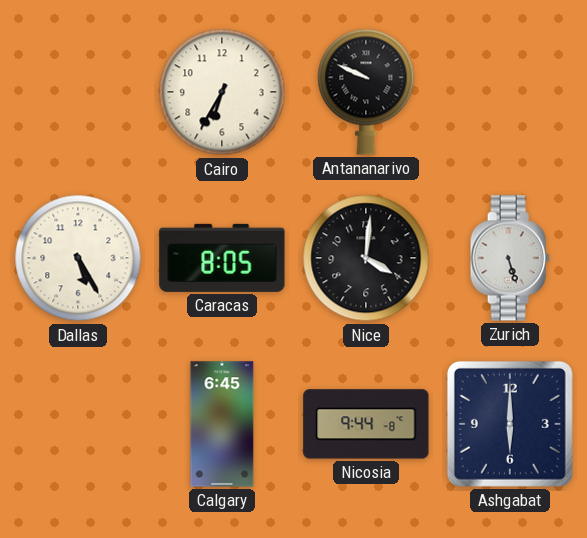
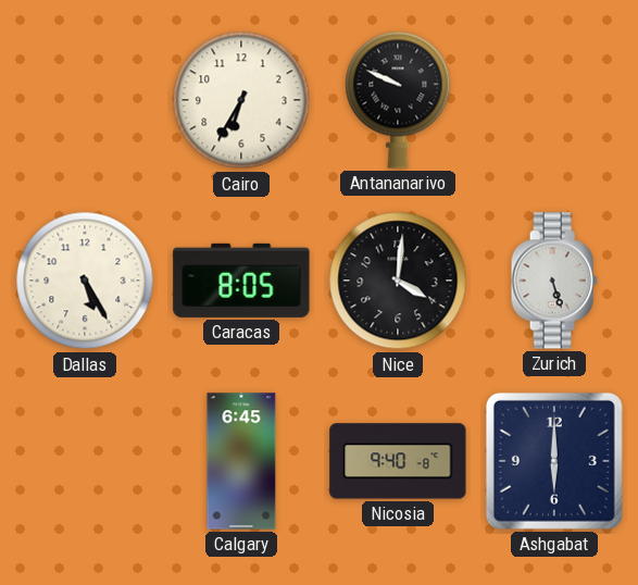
Nicosia: 9:44 -> 9:40 (398, 461)
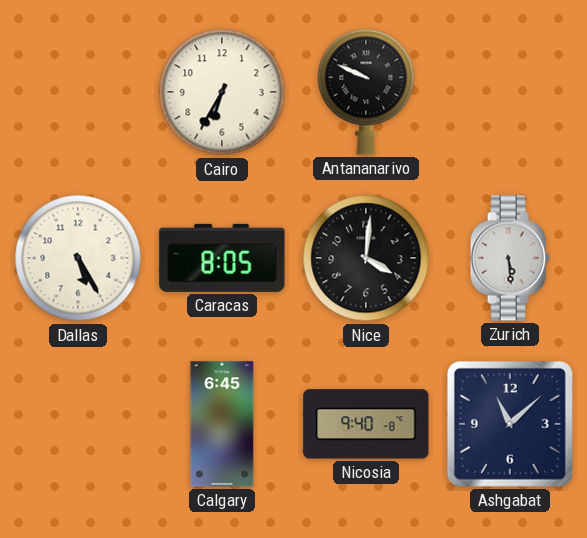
Zurich: 5:27 -> 5:29 (510, 258)
Ashgabat: 6:00 -> 11:08 (510, 424)
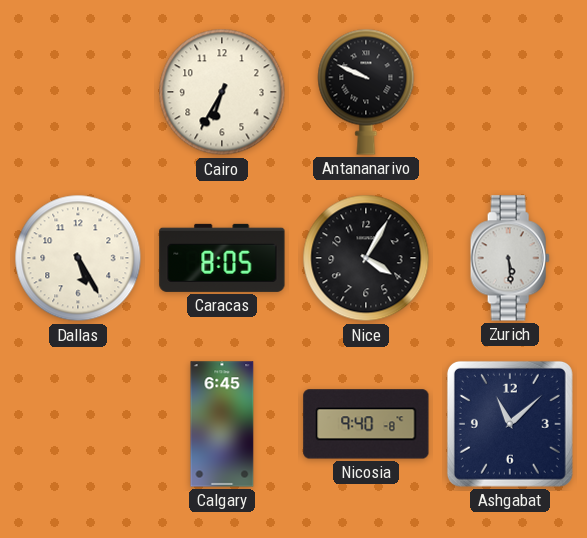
Nice: 4:01 -> 4:05 (366, 258)
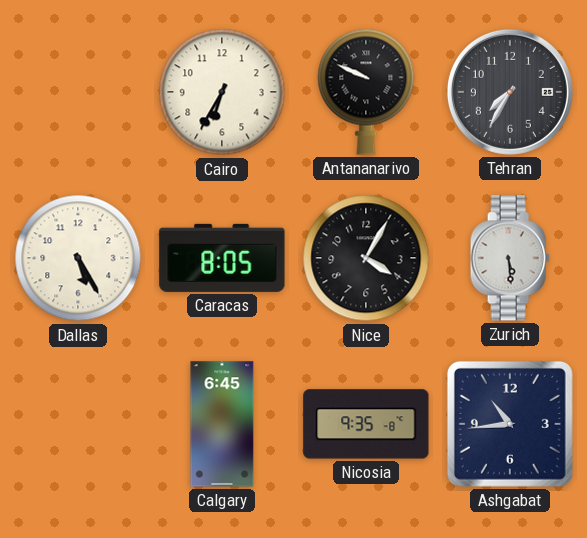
Tehran: none -> 7:35 (510, 92)
Nicosia: 9:40 -> 9:35 (366, 424)
Ashgabat: 11:08 -> 10:44 (510, 424)
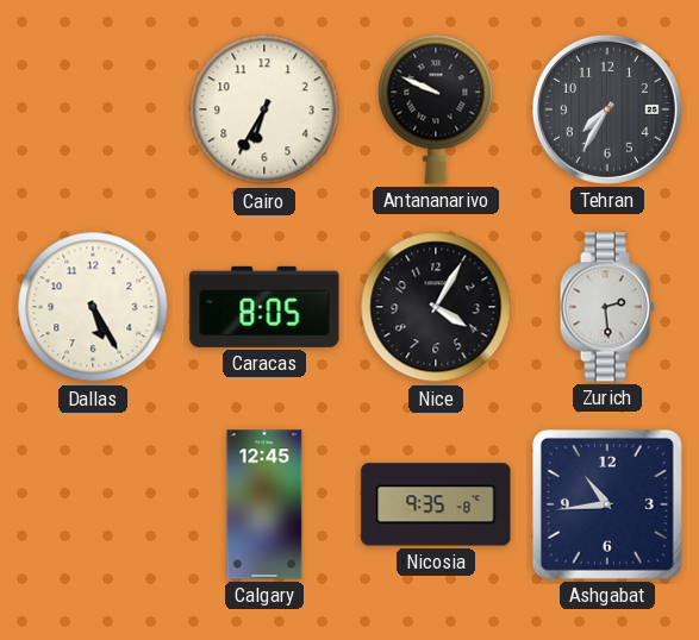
Zurich: 5:29 -> 2:29 (607, 307)
Calgary: 6:45 -> 12:45 (264, 504)
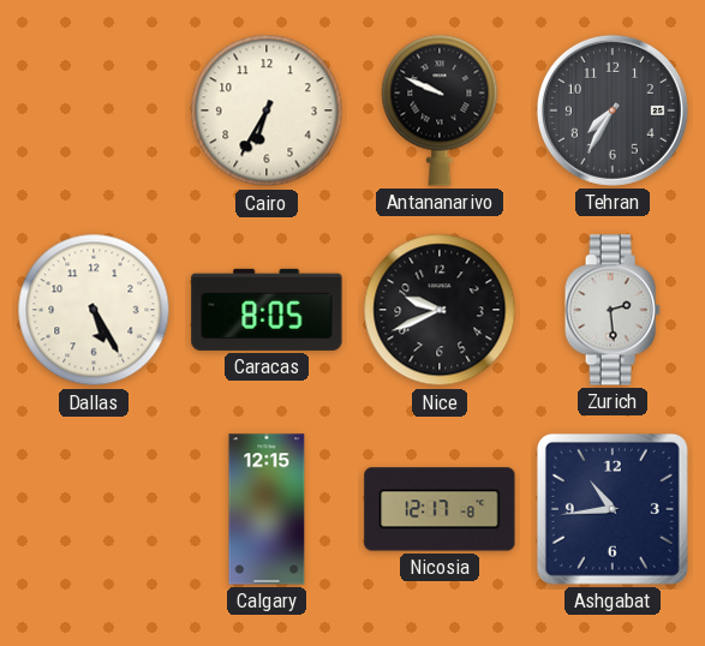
Nice: 4:05 -> 9:41 (440, 310)
Calgary: 12:45 -> 12:15 (267, 509)
Nicosia: 9:35 -> 12:17 (440, 509)
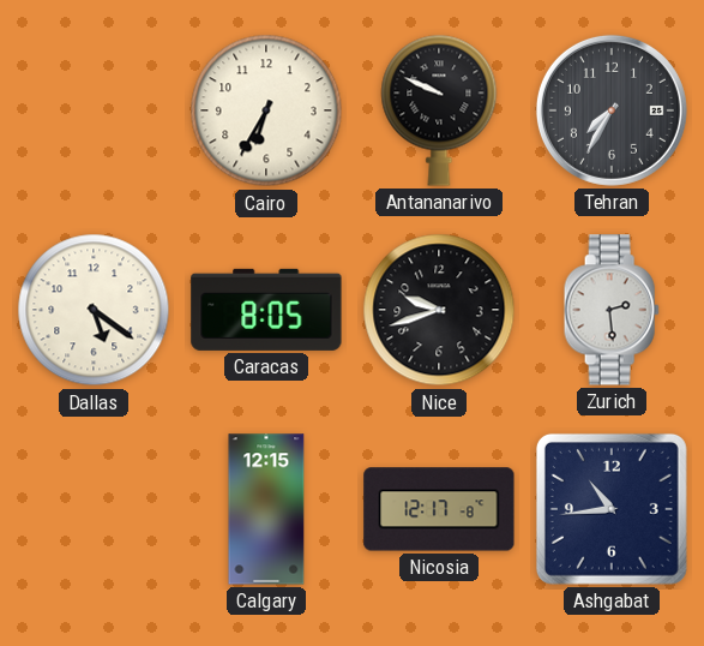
Dallas: 5:25 -> 5:21 (94, 310)
Nice: 9:41 -> 9:42 (439, 310)
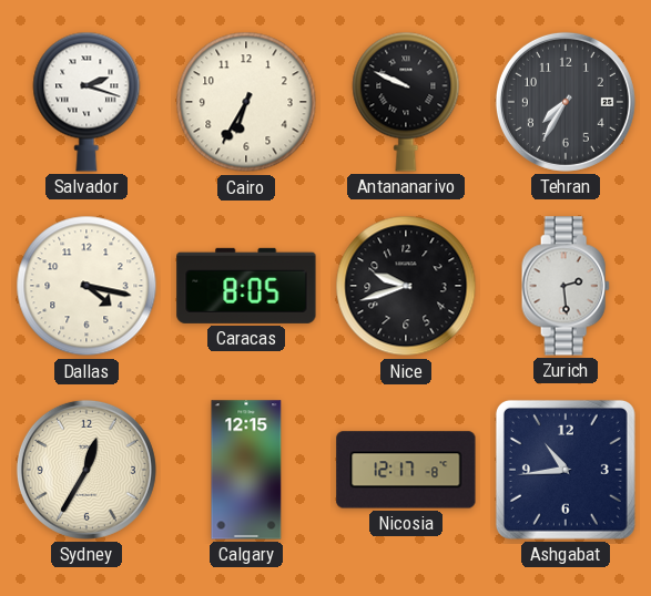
Salvador: none -> 2:18 (87, 102)
Dallas: 5:21 -> 4:17 (87, 286)
Sydney: none -> 12:35 (87, 470)
